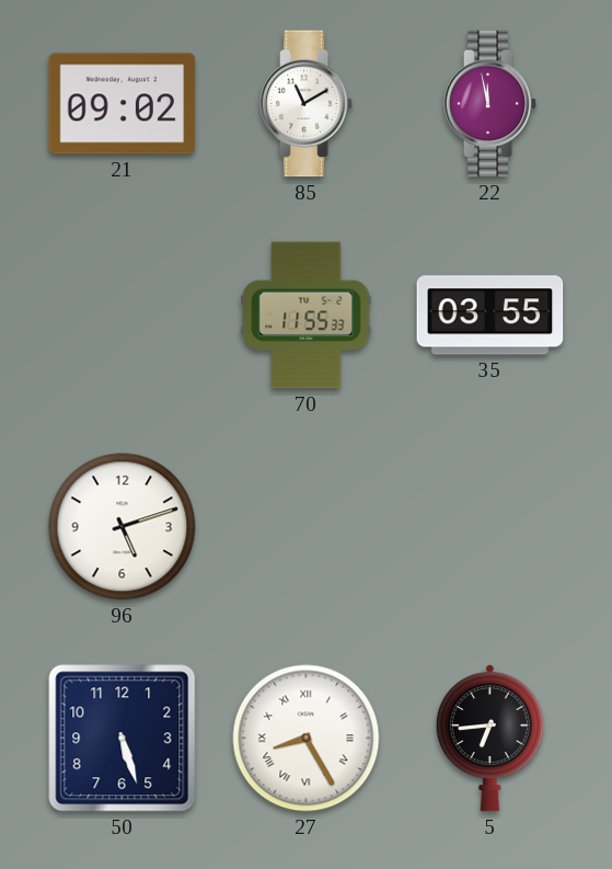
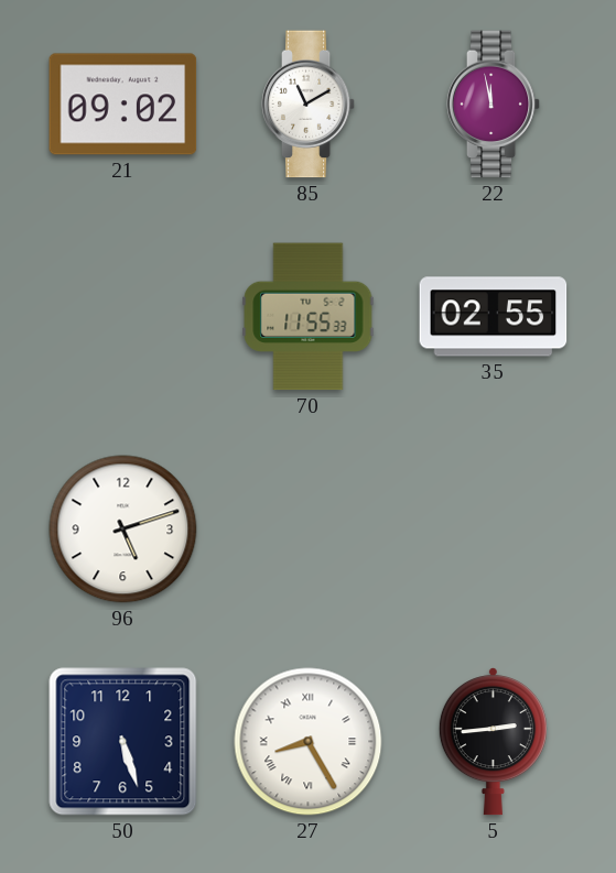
35: 03:55 -> 02:55 (494, 317)
5: 6:44 -> 2:44 (493, 742)
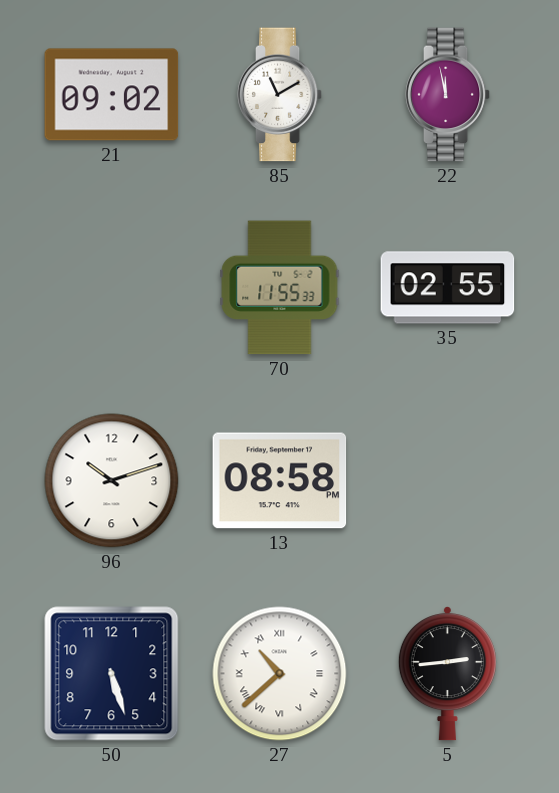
96: 5:12 -> 10:12 (112, 481)
13: none -> 08:58 (280, 481)
27: 8:25 -> 10:38 (280, 674)
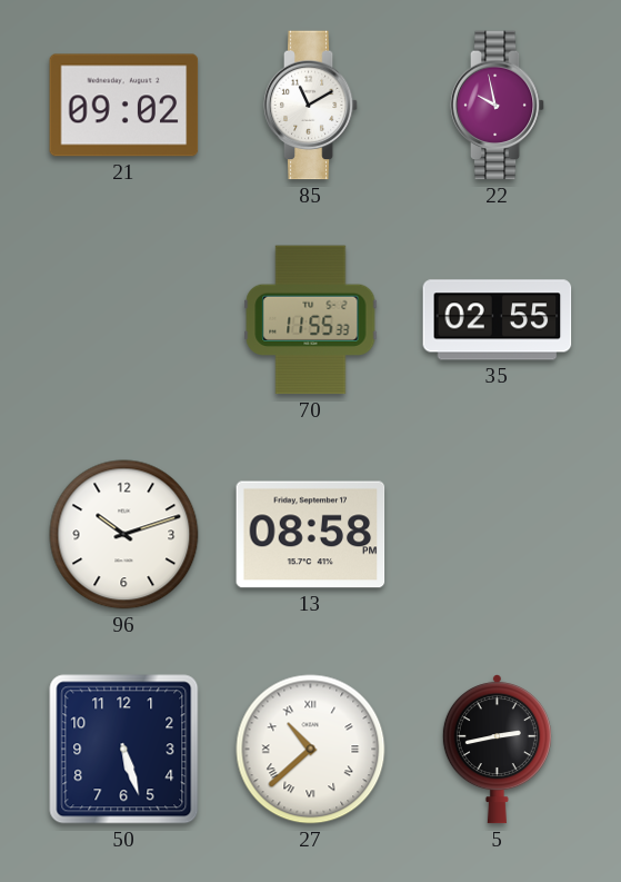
22: 11:58 -> 9:58 (498, 106)
5: 2:44 -> 2:43 (497, 750)
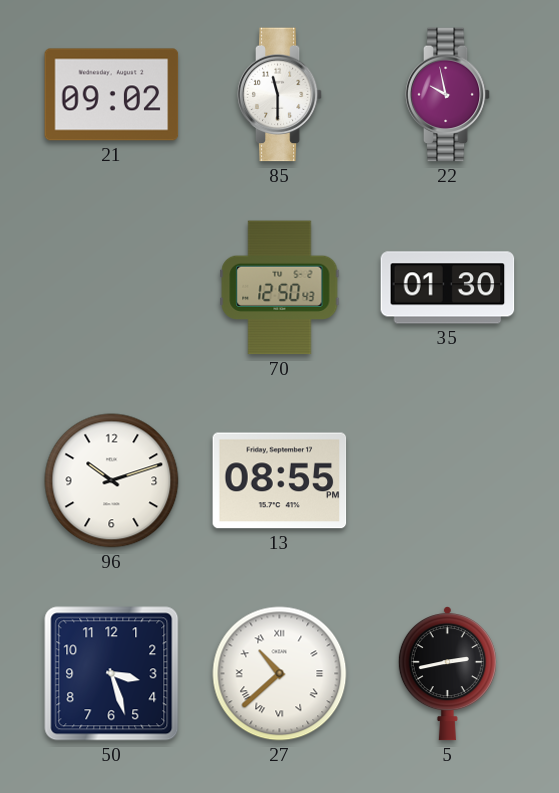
85: 11:10 -> 11:30 (280, 95)
70: 11:55 -> 12:50 (280, 288)
35: 02:55 -> 01:30 (448, 288)
13: 08:58 -> 08:55 (280, 481)
50: 5:27 -> 3:27 (112, 674)
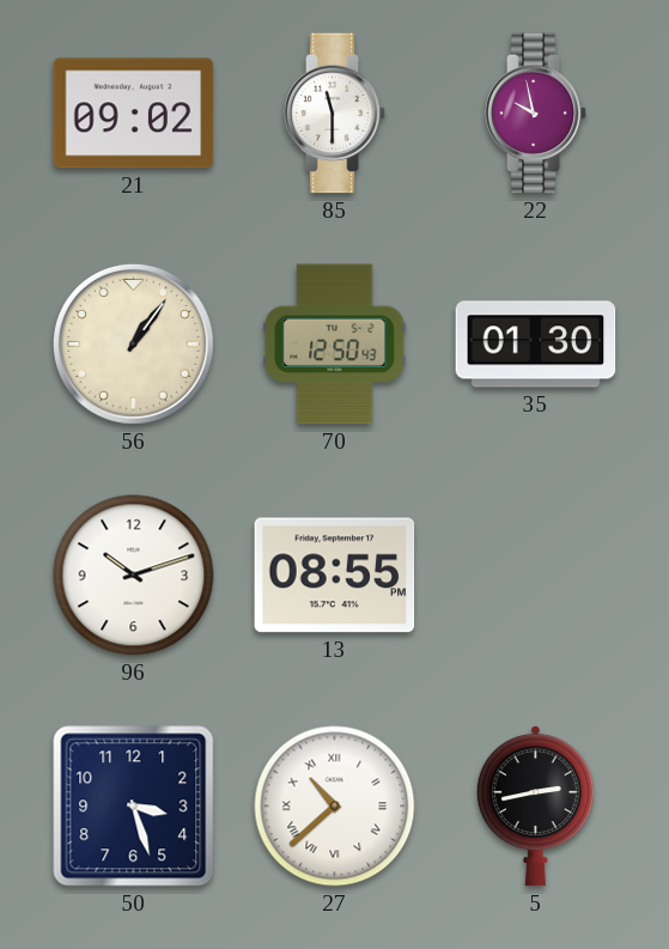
56: none -> 1:06 (133, 343)
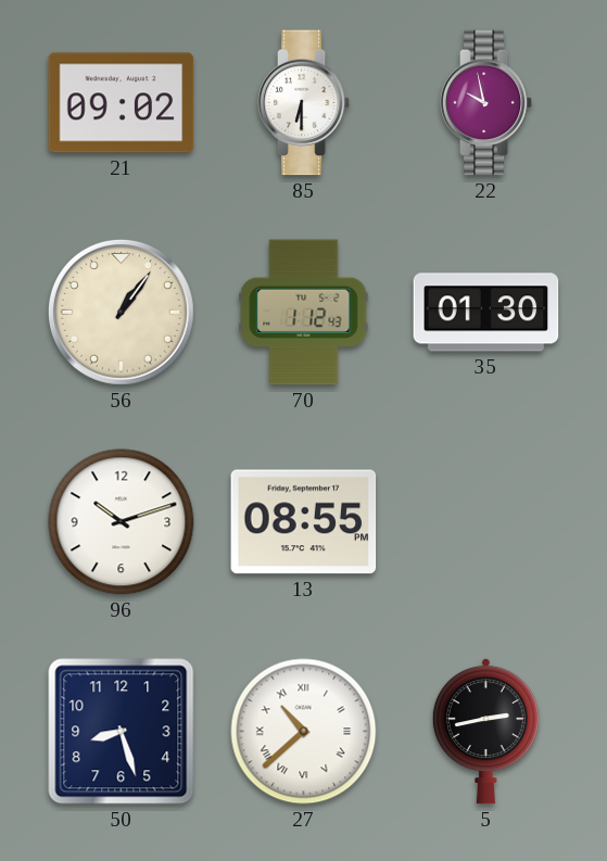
85: 11:30 -> 6:30 (304, 103)
70: 12:50 -> 1:12 (304, 313)
50: 3:27 -> 8:27 (122, 732)
